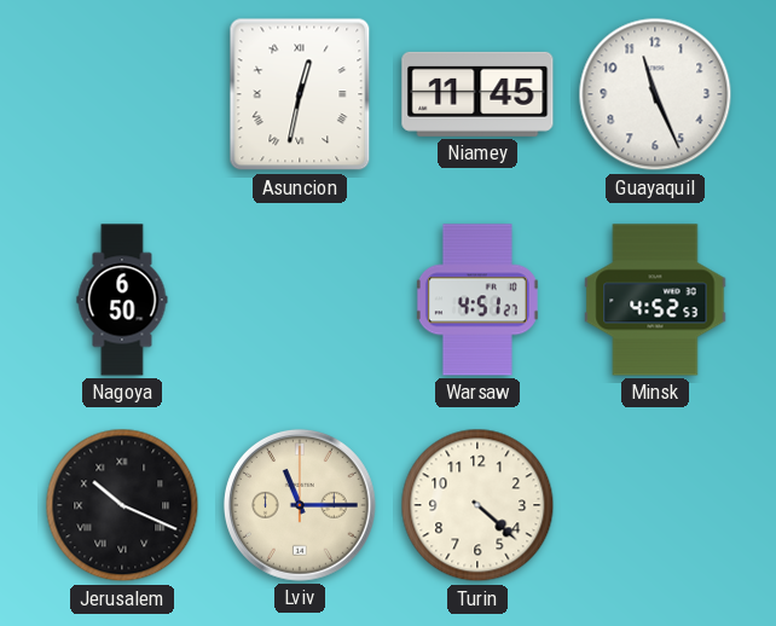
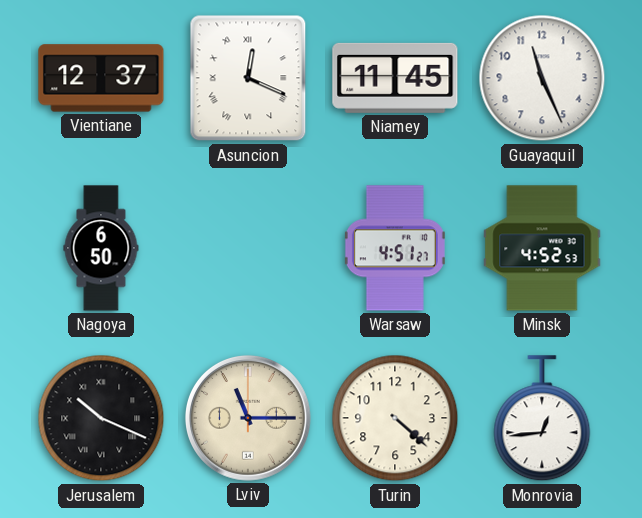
Vientiane: none -> 12:37 (101, 78)
Asuncion: 12:32 -> 12:19 (248, 78)
Monrovia: none -> 12:44 (542, 419)
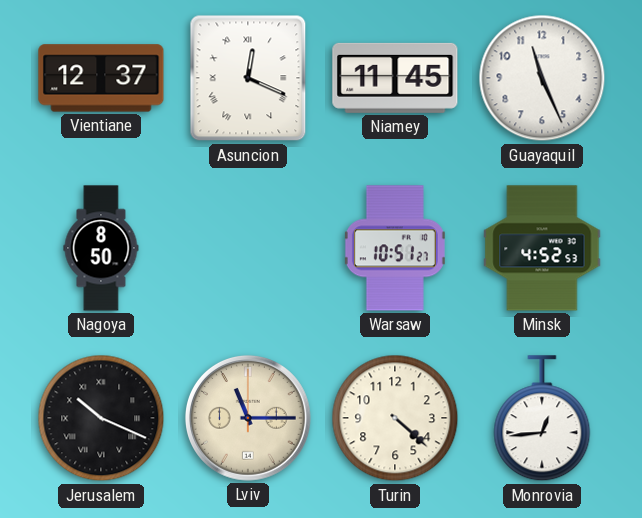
Nagoya: 6:50 -> 8:50 (101, 248)
Warsaw: 4:51 -> 10:51 (395, 248)
